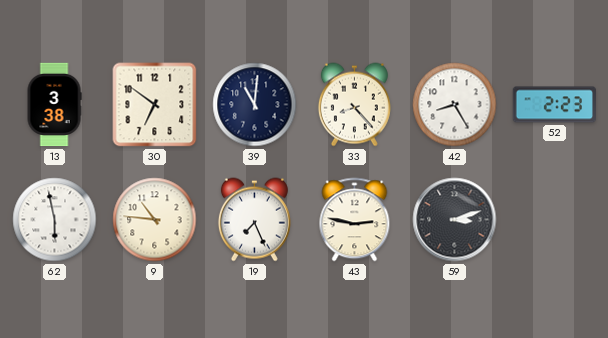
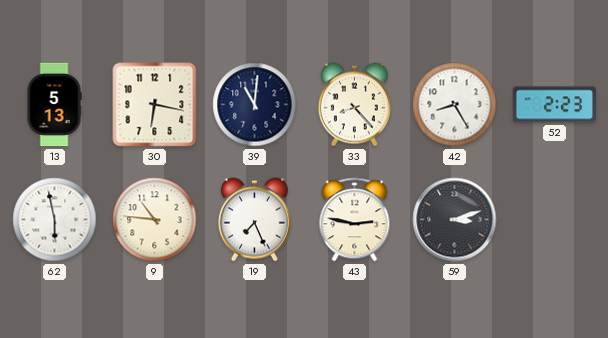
13: 3:38 -> 5:13 (54, 105)
30: 6:51 -> 6:17 (155, 105)
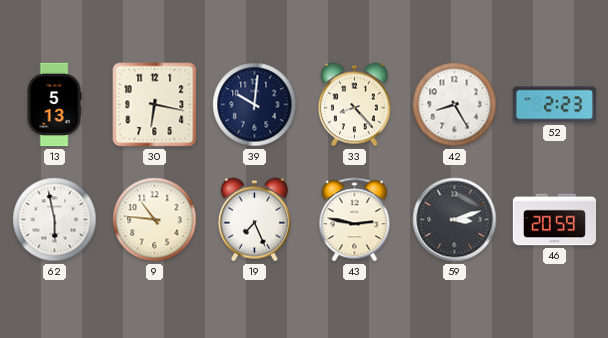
39: 11:01 -> 10:01 (255, 105)
46: none -> 20:59 (555, 220)
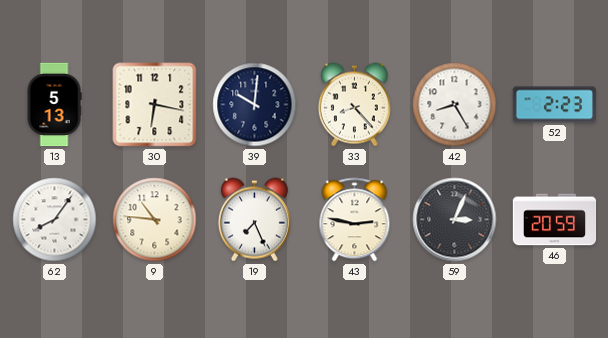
62: 5:58 -> 8:06 (55, 220)
59: 3:12 -> 3:04 (455, 220)
